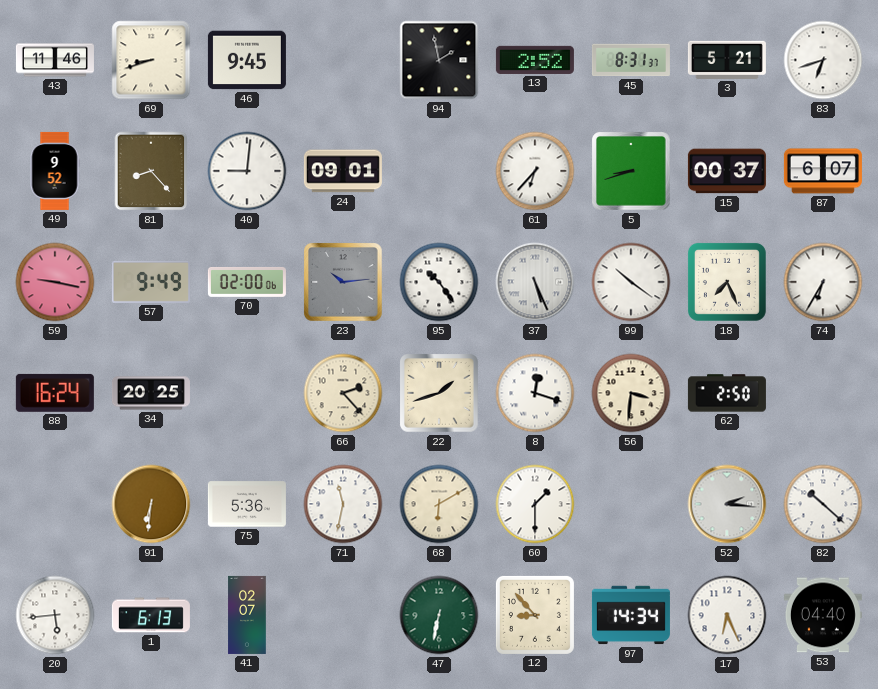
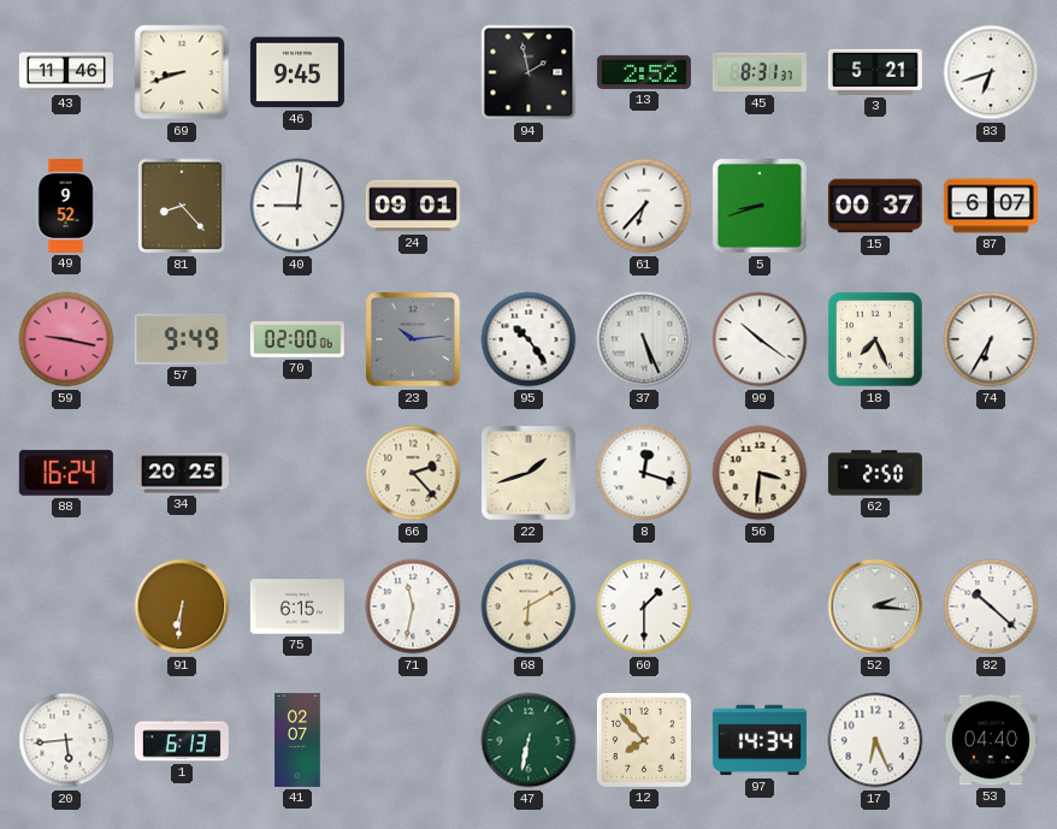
75: 5:36 -> 6:15 (297, 606)
12: 8:53 -> 7:53 (644, 740)
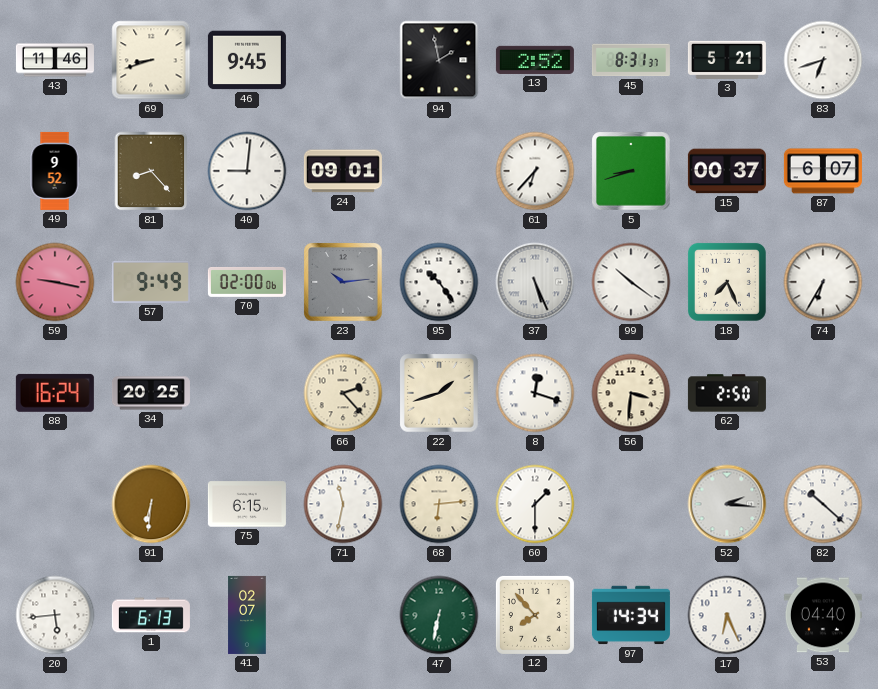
68: 6:10 -> 6:14 (439, 504)
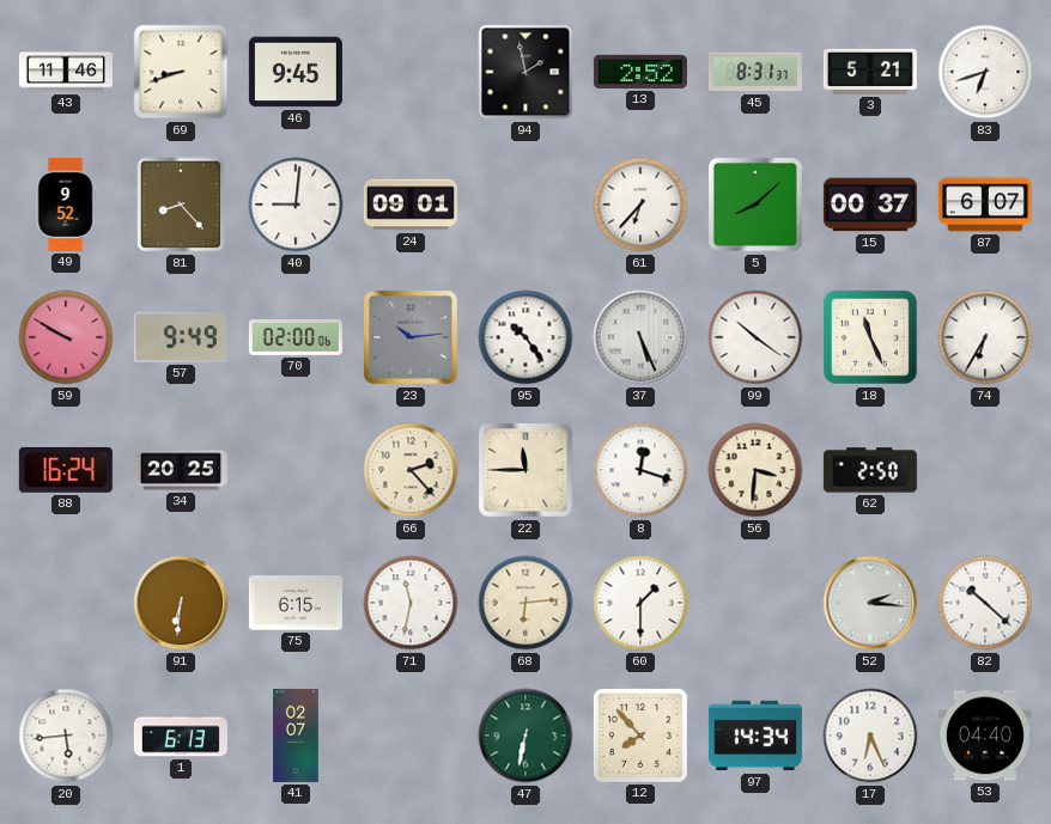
5: 8:42 -> 8:08 (755, 205)
59: 9:17 -> 9:50 (66, 337)
18: 7:26 -> 11:26 (870, 337)
22: 1:42 -> 11:45 (525, 470)
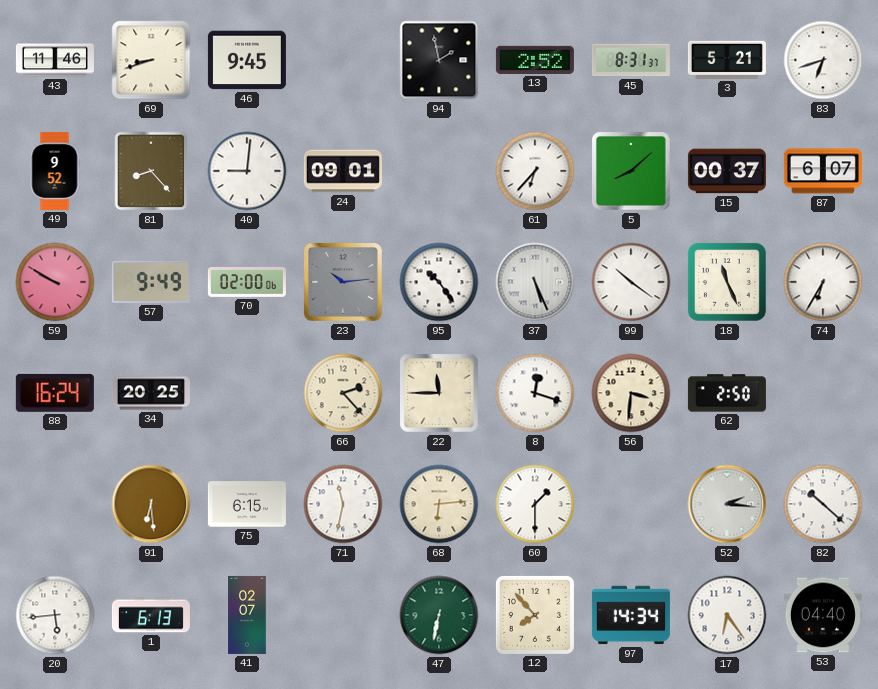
91: 6:31 -> 6:29 (151, 504)
17: 6:26 -> 6:24 (727, 615)
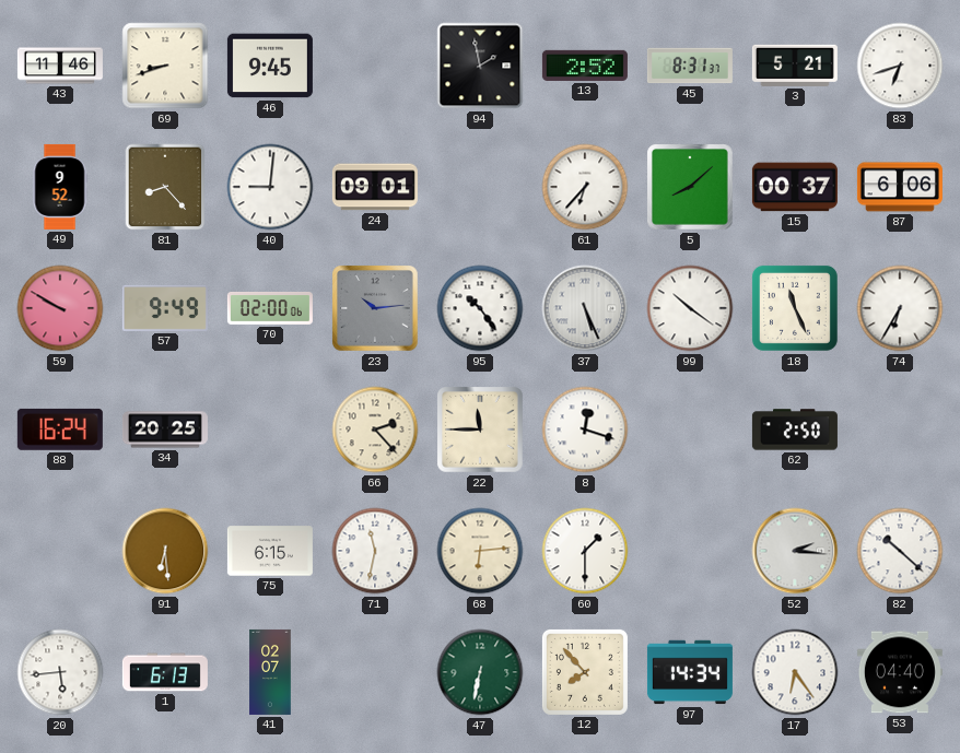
87: 6:07 -> 6:06 (900, 187)
56: 3:31 -> none (631, 393)
